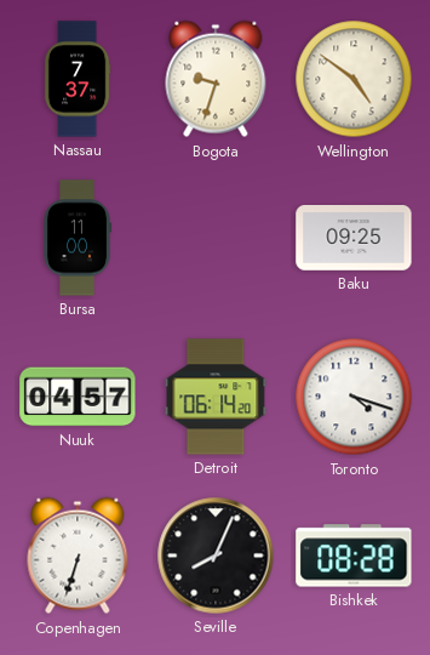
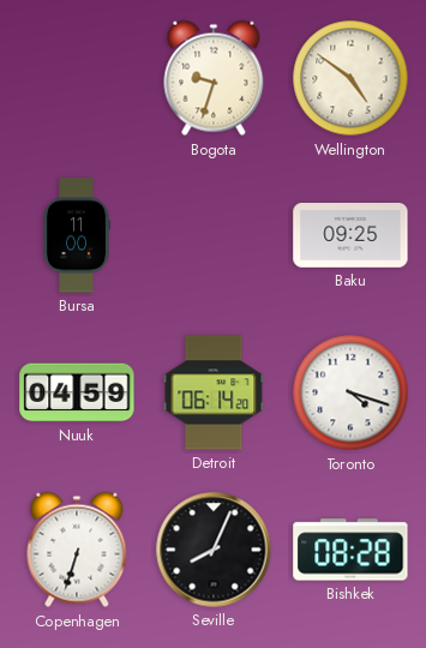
Nassau: 7:37 -> none (78, 79)
Nuuk: 04:57 -> 04:59 (77, 392)
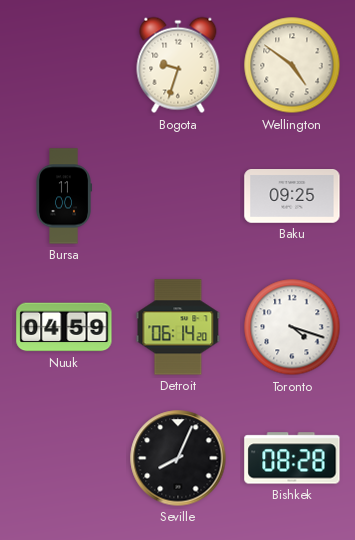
Copenhagen: 6:33 -> none (77, 550)
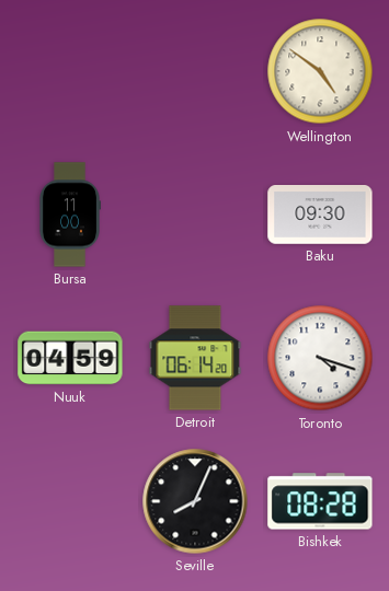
Bogota: 9:33 -> none (178, 65)
Baku: 09:25 -> 09:30 (320, 215)
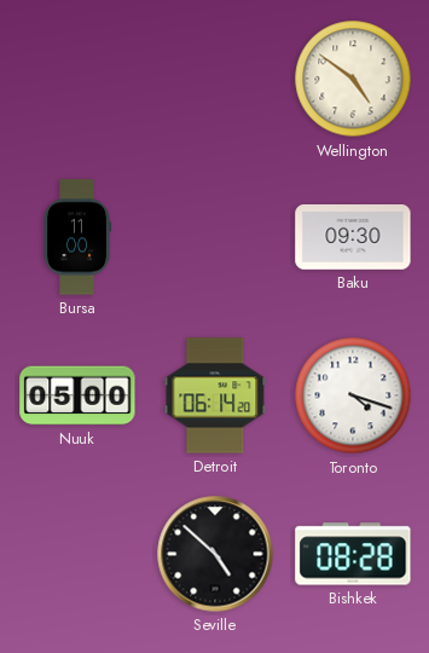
Nuuk: 04:59 -> 05:00 (77, 395)
Seville: 8:04 -> 4:52 (215, 554)
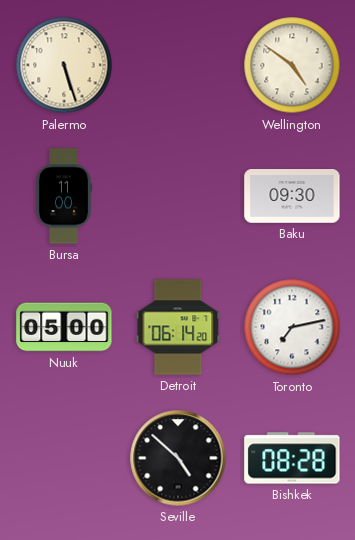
Palermo: none -> 5:27 (64, 65)
Toronto: 4:18 -> 7:13 (292, 327)
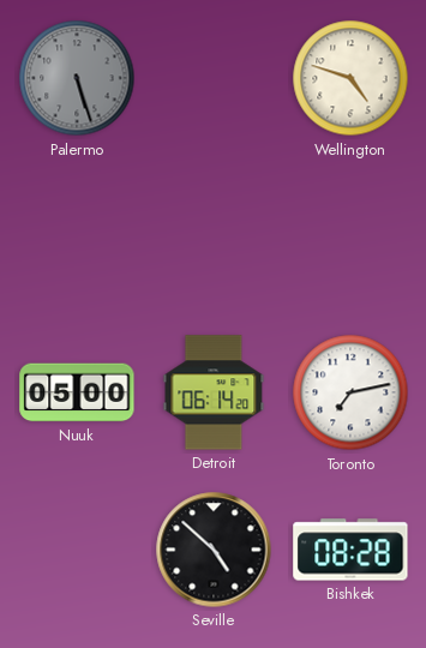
Palermo dial: cream -> grey (77, 78)
Wellington: 4:51 -> 4:48 (350, 78)
Bursa: 11:00 -> none (64, 196)
Baku: 09:30 -> none (292, 196)
